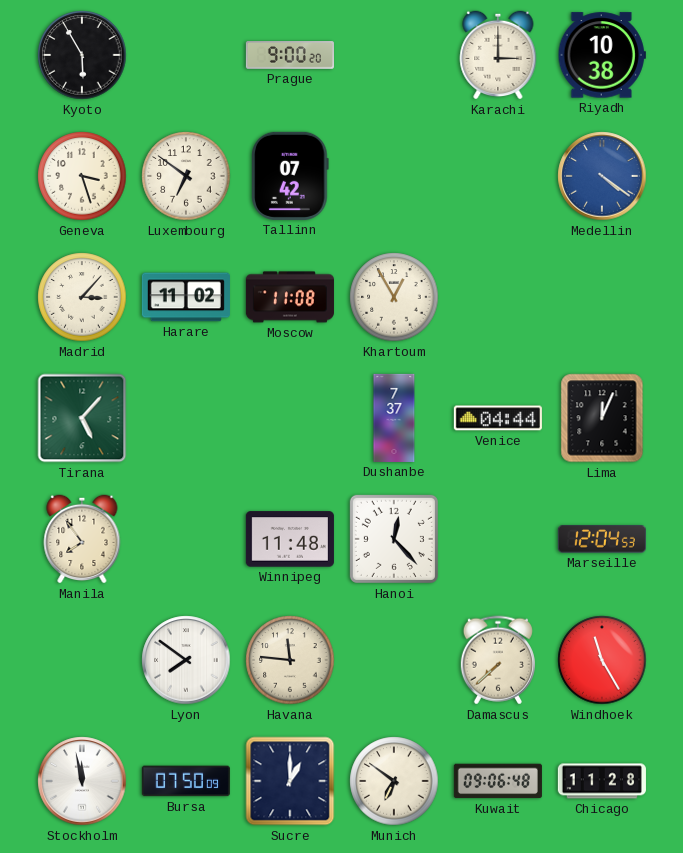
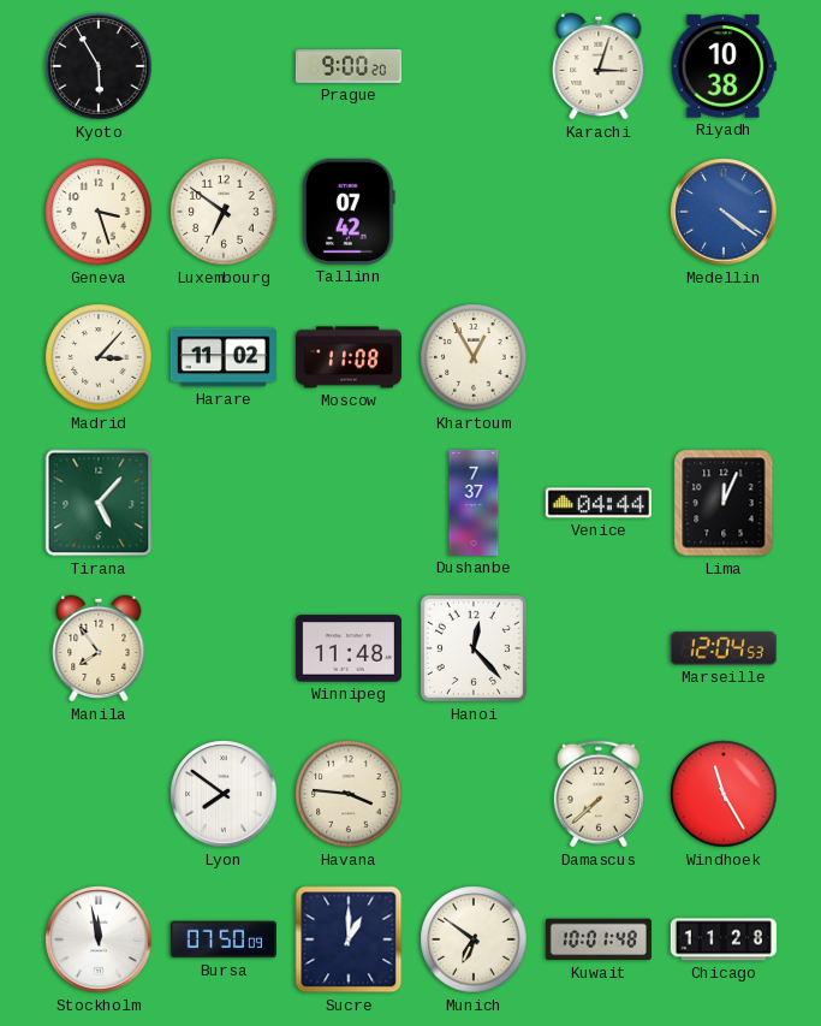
Karachi: 3:00 -> 3:03 (599, 66)
Havana: 11:46 -> 3:46 (349, 794)
Kuwait: 09:06 -> 10:01 (599, 939)
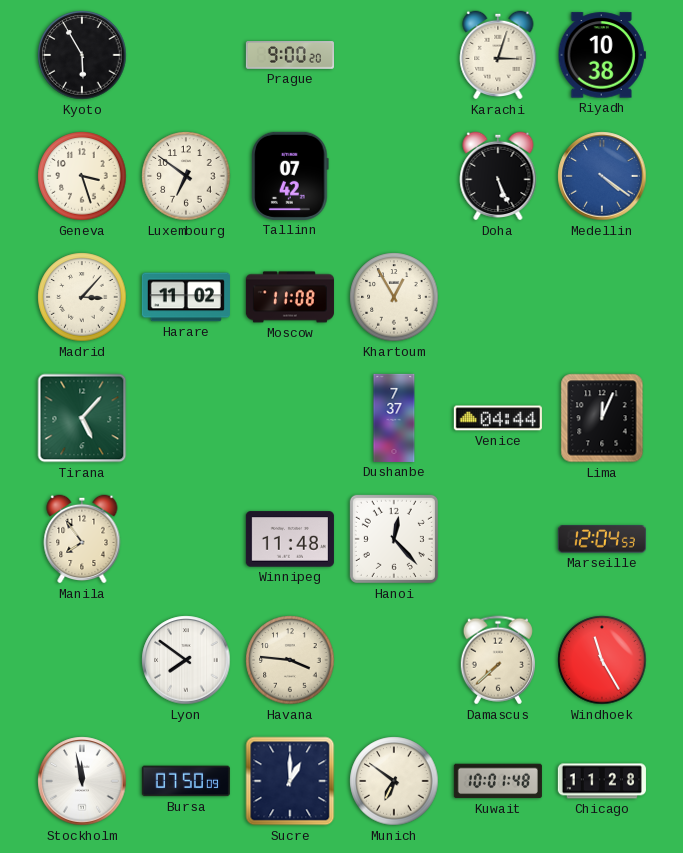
Doha: none -> 5:26 (498, 176)
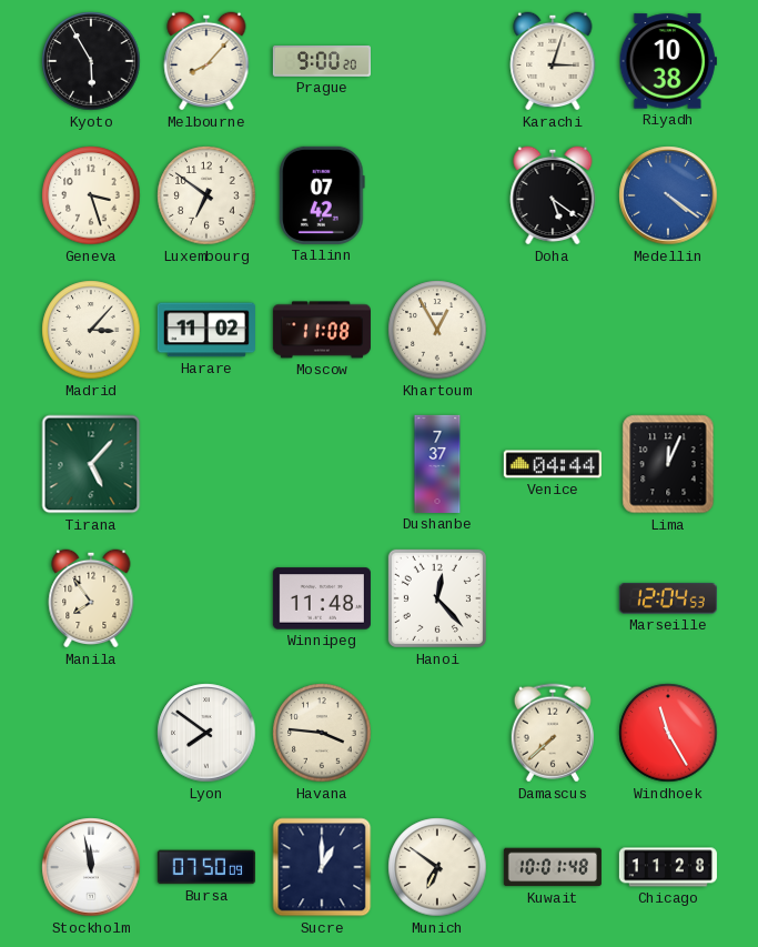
Melbourne: none -> 8:07 (206, 61)
Doha: 5:26 -> 5:21 (553, 195)
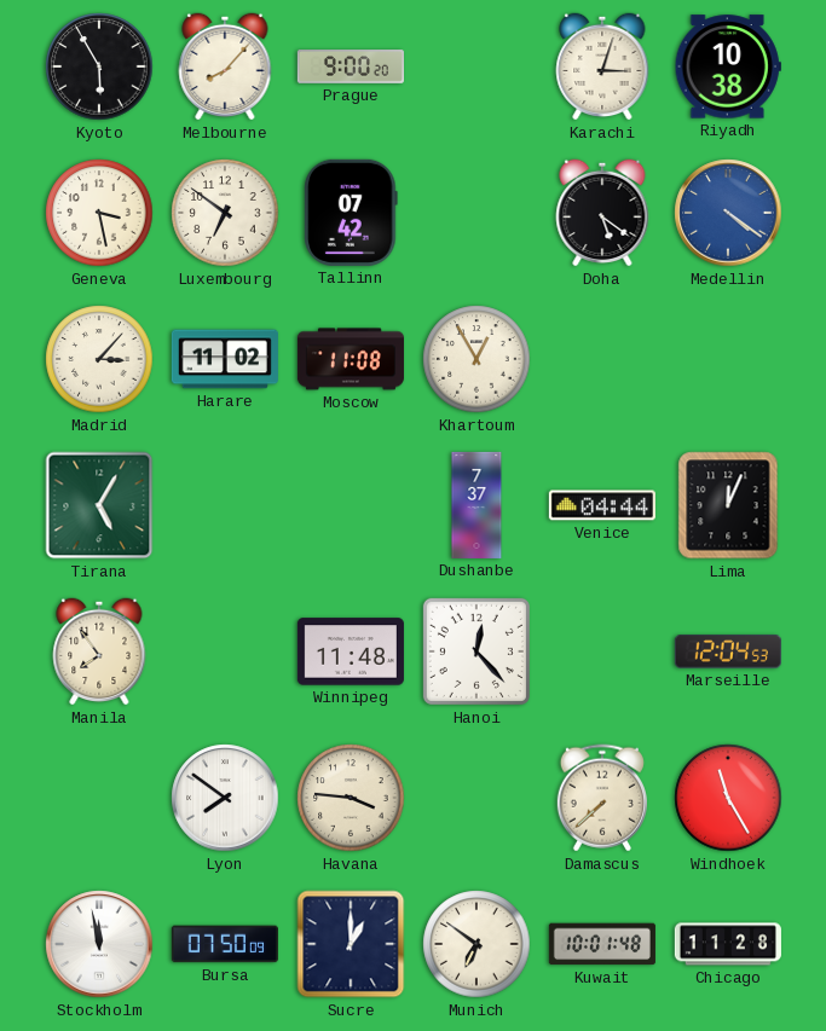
Geneva: 3:27 -> 3:28 (99, 213)
Tirana: 5:07 -> 5:05 (99, 505)
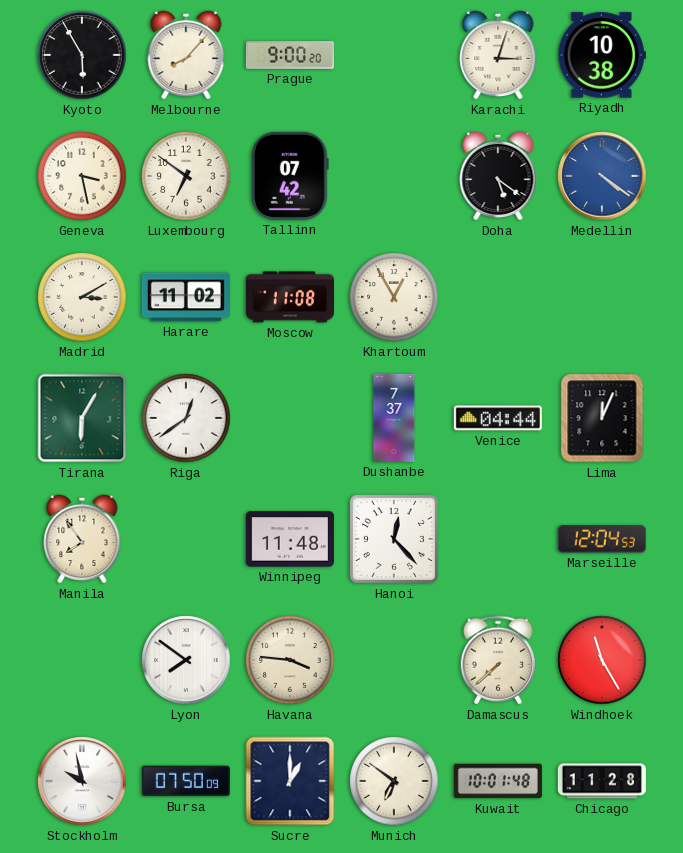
Madrid: 3:07 -> 3:10 (82, 297)
Tirana: 5:05 -> 6:05 (82, 418)
Riga: none -> 12:39 (186, 418)
Stockholm: 11:58 -> 9:58 (82, 781)
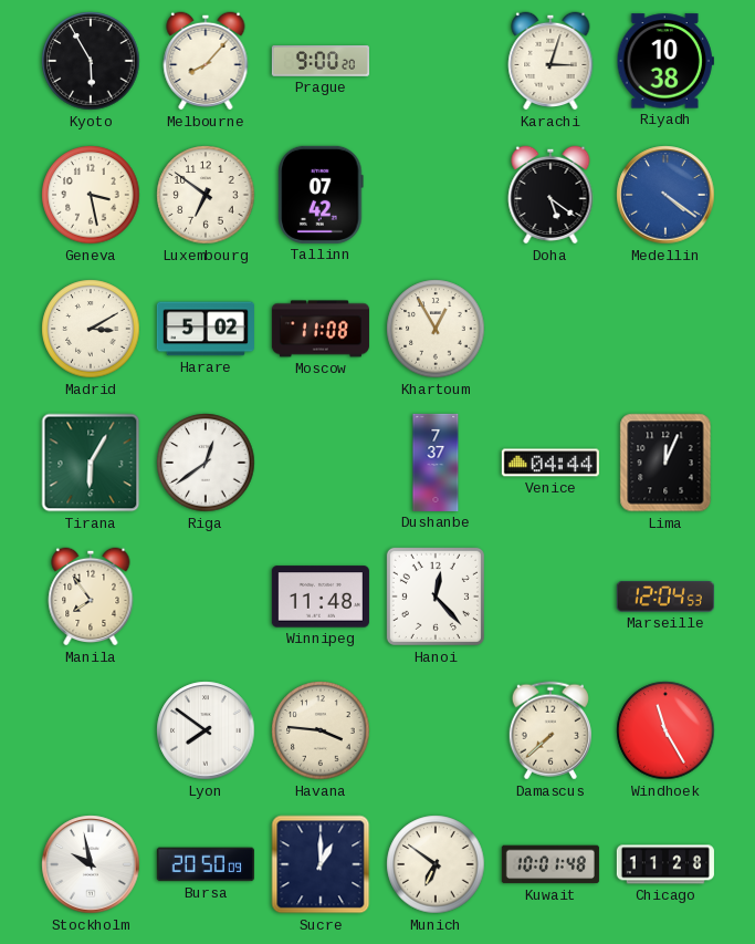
Harare: 11:02 -> 5:02 (206, 329)
Bursa: 07:50 -> 20:50 (206, 864)
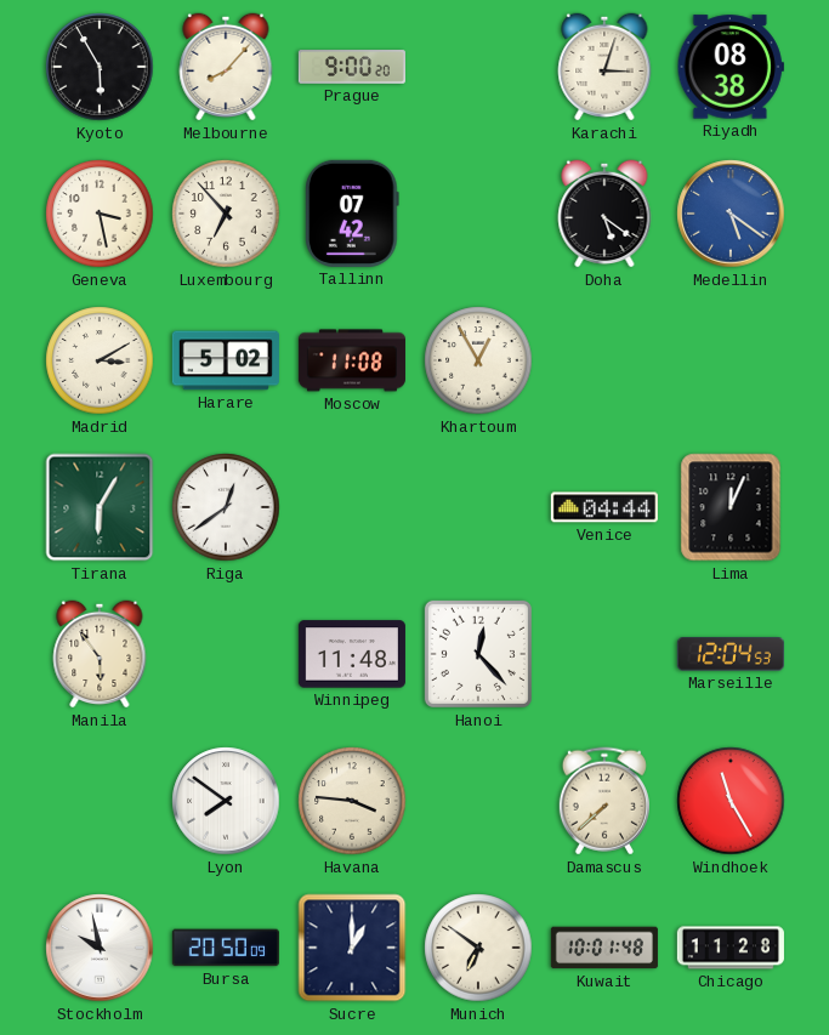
Riyadh: 10:38 -> 08:38 (731, 67)
Luxembourg: 6:51 -> 6:53 (226, 214)
Medellin: 4:21 -> 5:21 (731, 214)
Dushanbe: 7:37 -> none (436, 463)
Manila: 7:54 -> 5:54 (100, 654)
